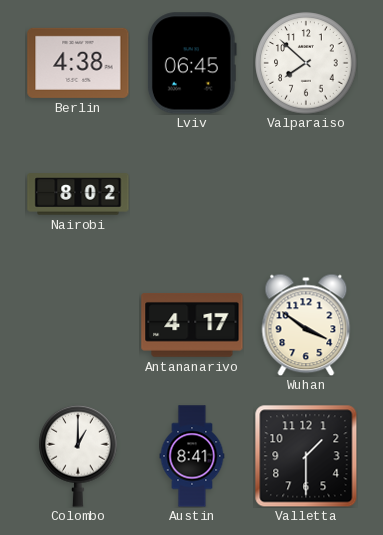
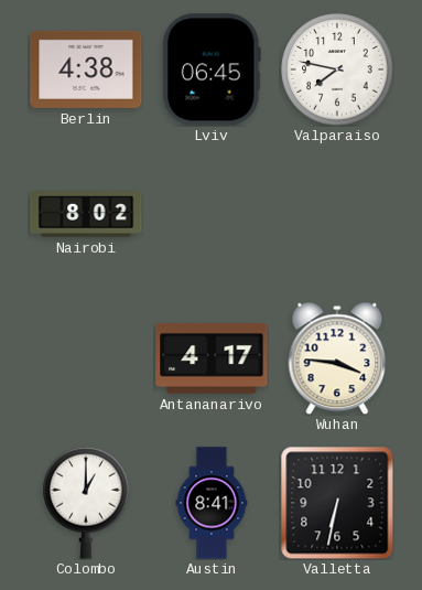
Valparaiso: 7:52 -> 7:47 (337, 69)
Wuhan: 3:51 -> 3:46 (337, 358)
Valletta: 1:30 -> 6:32 (337, 503)
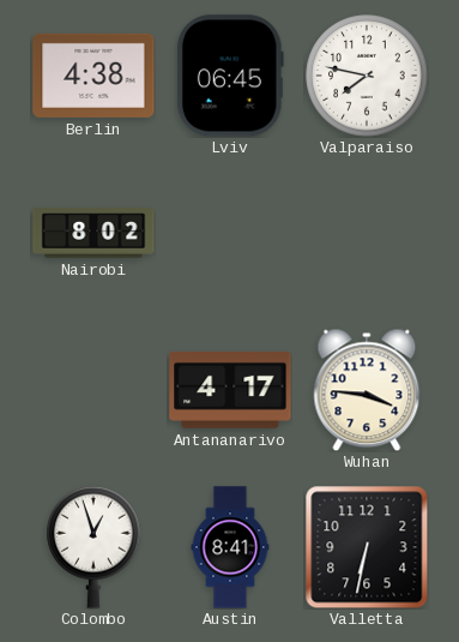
Colombo: 1:00 -> 12:57 (93, 547)
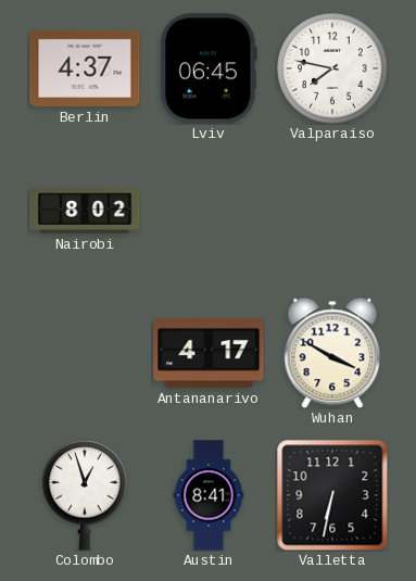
Berlin: 4:38 -> 4:37 (85, 68)
Wuhan: 3:46 -> 3:50 (332, 353)
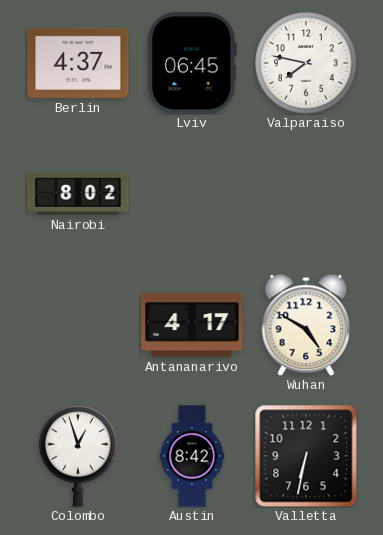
Wuhan: 3:50 -> 4:50 (306, 325)
Austin: 8:41 -> 8:42 (192, 456)
